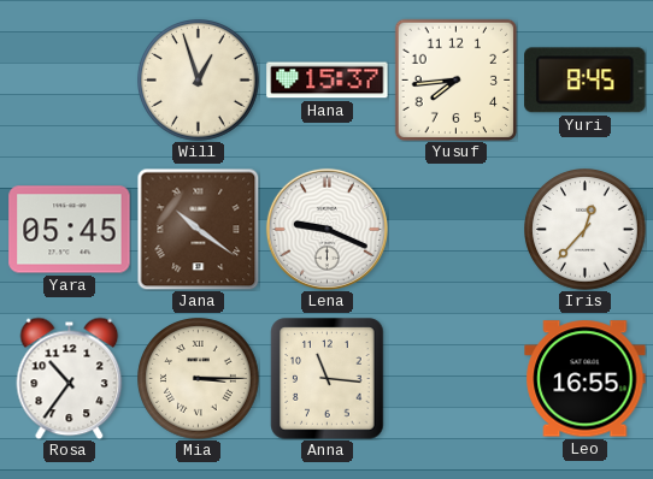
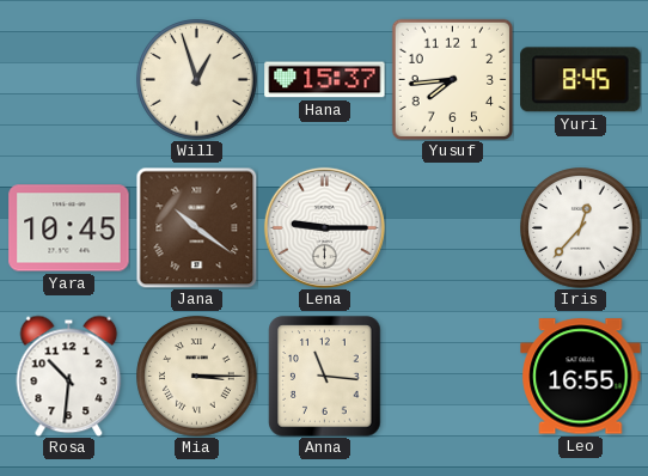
Yara: 05:45 -> 10:45 (69, 228)
Lena: 9:19 -> 9:15 (324, 227)
Rosa: 10:36 -> 10:31 (69, 376)
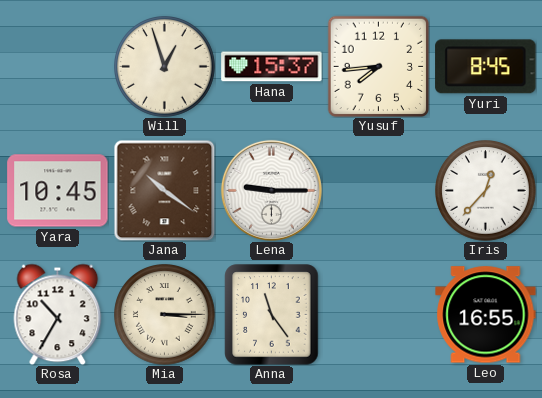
Rosa: 10:31 -> 10:35 (58, 314)
Anna: 11:16 -> 11:24 (272, 315)
